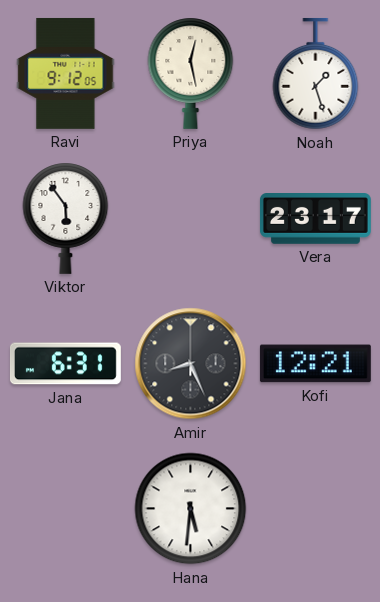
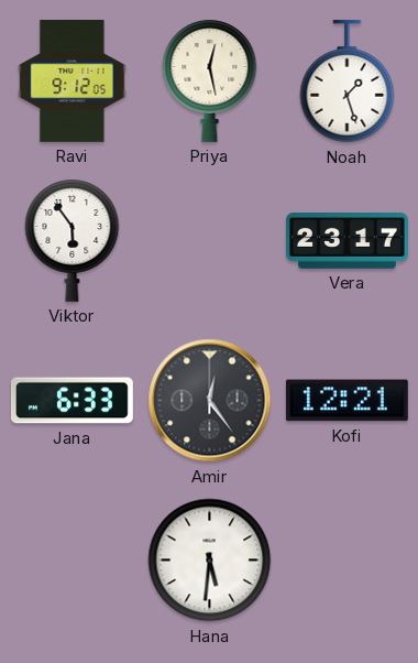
Jana: 6:31 -> 6:33 (71, 401)
Amir: 8:26 -> 12:24 (210, 401)
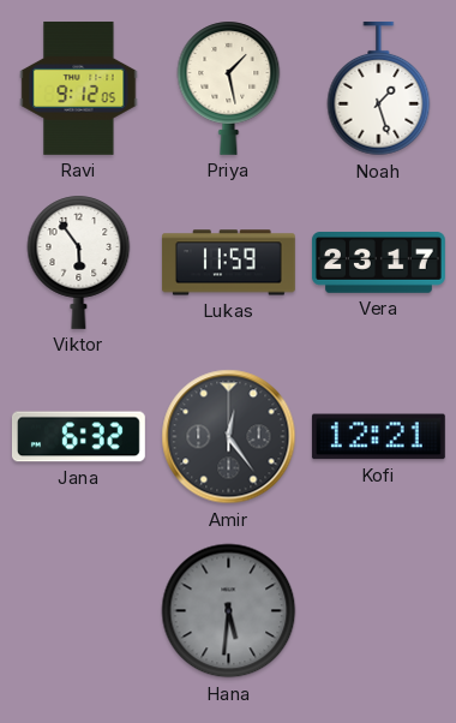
Priya: 12:28 -> 1:28 (229, 88)
Lukas: none -> 11:59 (228, 263)
Jana: 6:33 -> 6:32 (78, 437)
Hana dial: white -> grey (229, 611)
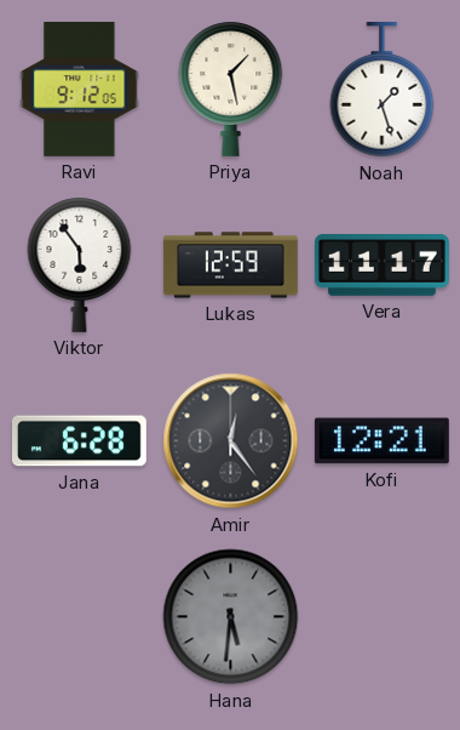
Lukas: 11:59 -> 12:59 (230, 266)
Vera: 23:17 -> 11:17 (381, 266)
Jana: 6:32 -> 6:28 (79, 441)
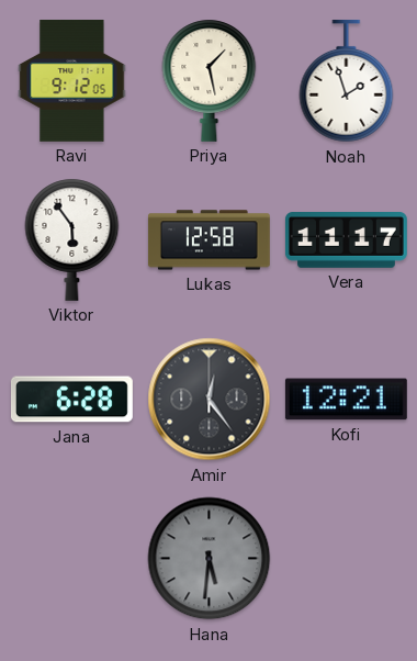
Noah: 1:27 -> 1:57 (347, 81)
Lukas: 12:59 -> 12:58 (208, 240)
